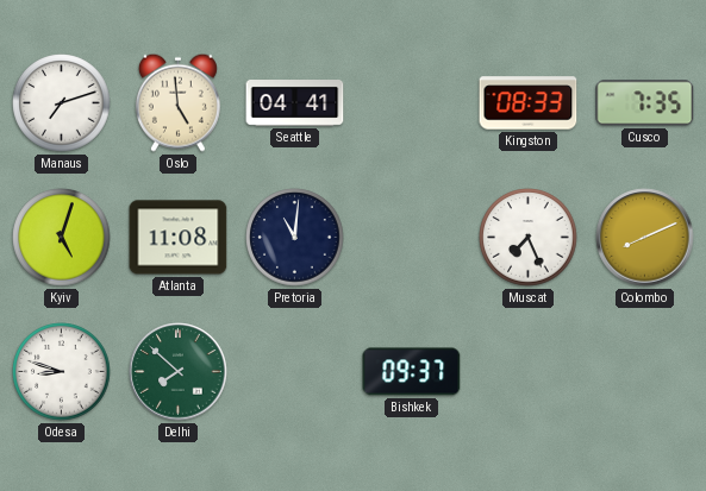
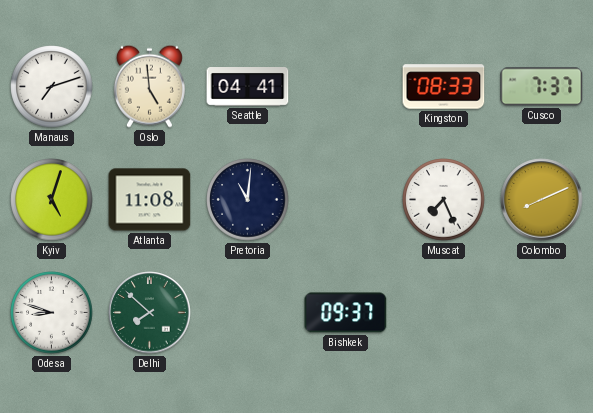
Cusco: 7:35 -> 7:37 (542, 87)
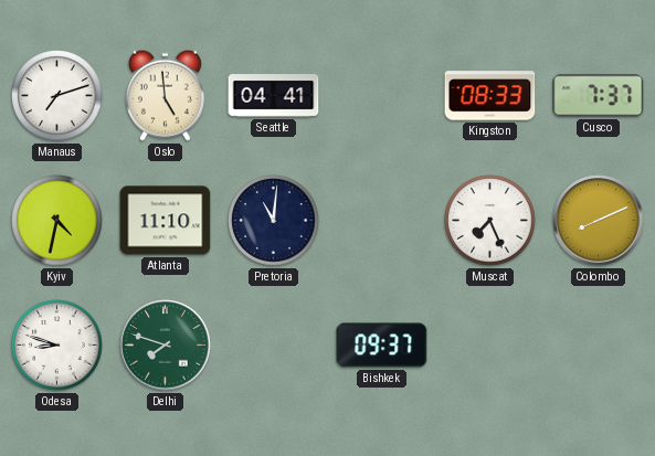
Kyiv: 5:03 -> 4:32 (57, 221)
Atlanta: 11:08 -> 11:10 (166, 221)
Delhi: 7:52 -> 7:48 (166, 346)
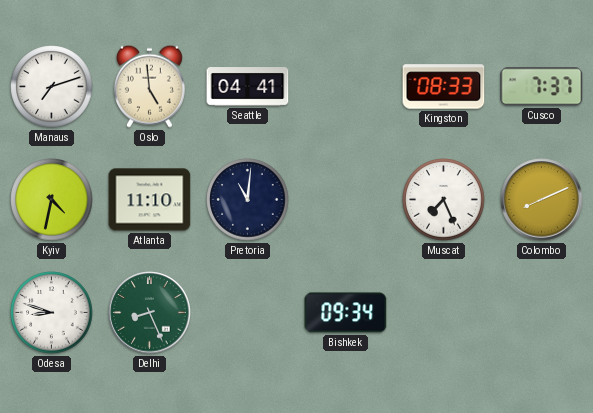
Delhi: 7:48 -> 8:26 (150, 313)
Bishkek: 09:37 -> 09:34 (346, 313)
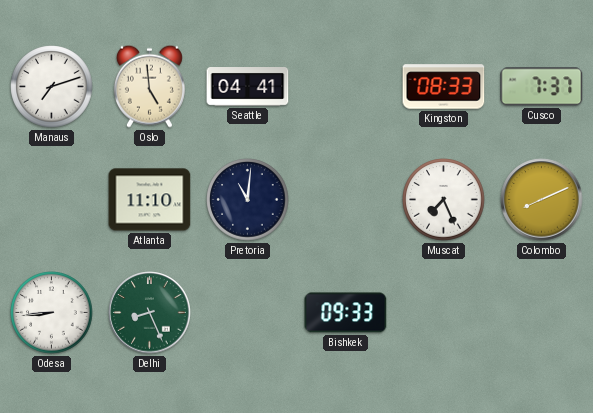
Kyiv: 4:32 -> none (52, 200)
Odesa: 8:48 -> 8:44 (52, 313)
Bishkek: 09:34 -> 09:33 (346, 313)
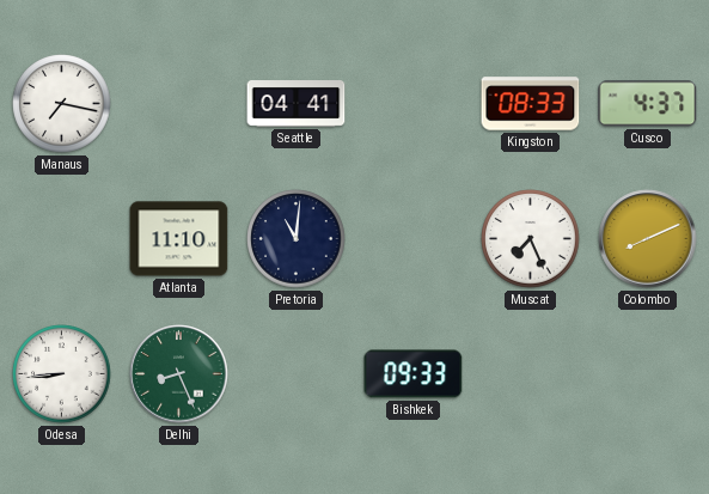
Manaus: 7:12 -> 7:17 (62, 104)
Oslo: 4:59 -> none (149, 86)
Cusco: 7:37 -> 4:37 (648, 104)
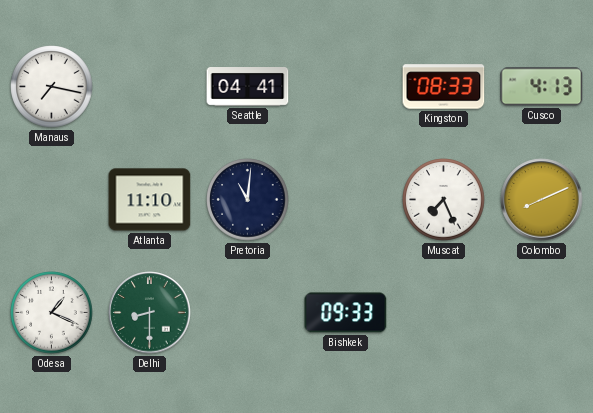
Cusco: 4:37 -> 4:13 (542, 87)
Odesa: 8:44 -> 1:19 (52, 313)
Delhi: 8:26 -> 8:30 (150, 313)
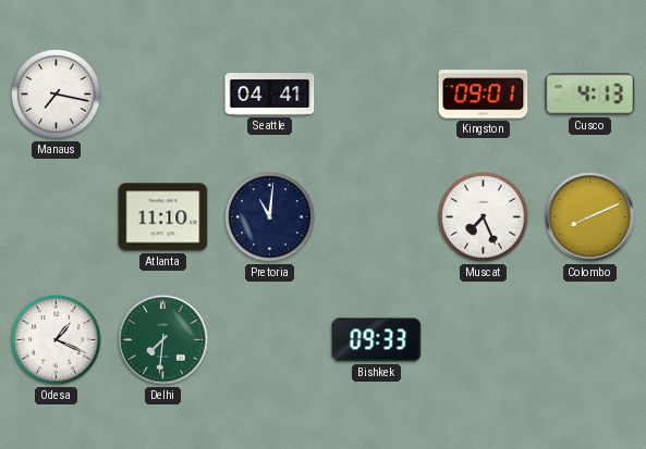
Kingston: 08:33 -> 09:01 (484, 95)
Delhi: 8:30 -> 7:31 (163, 340)
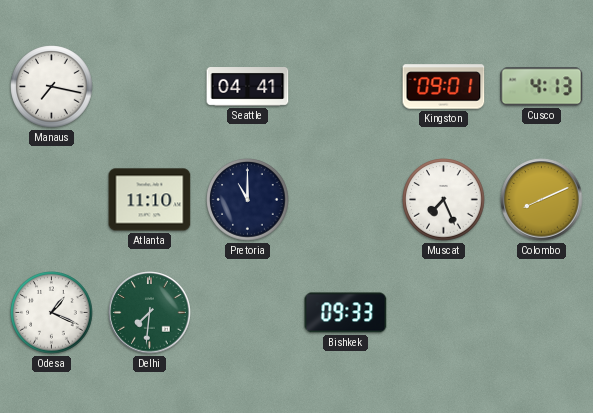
Pretoria: 11:01 -> 11:00 (248, 200)
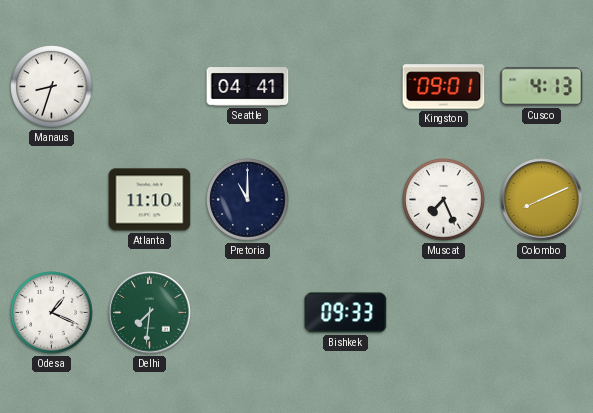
Manaus: 7:17 -> 8:33 (52, 87)
